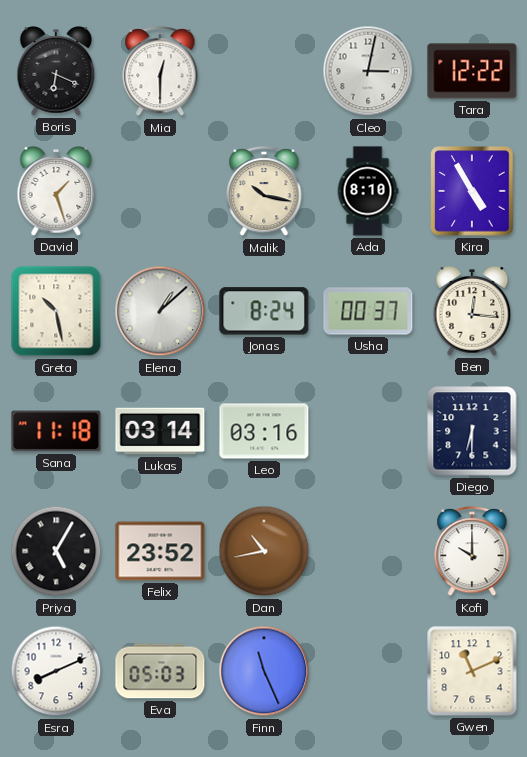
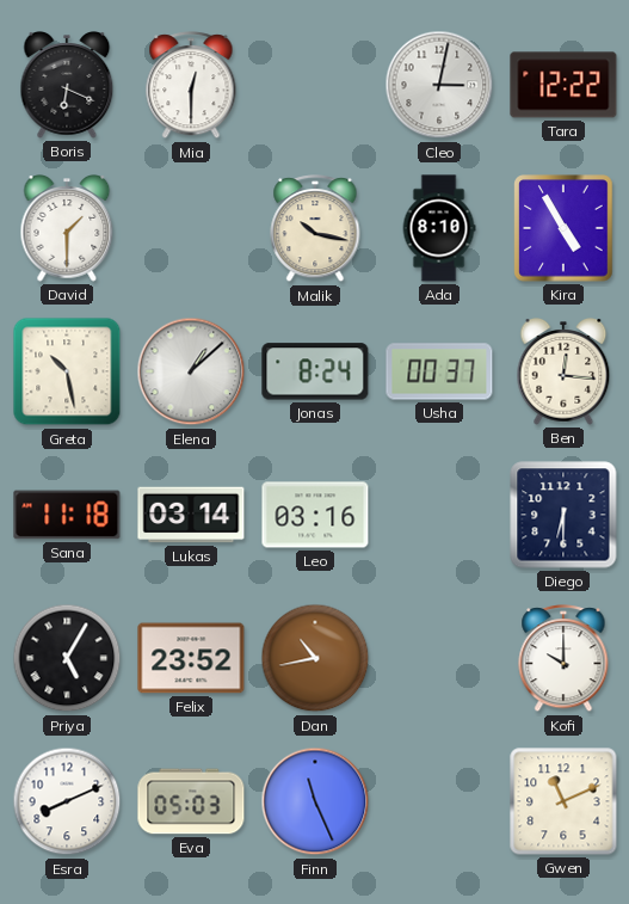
David: 1:27 -> 1:30 (67, 229)
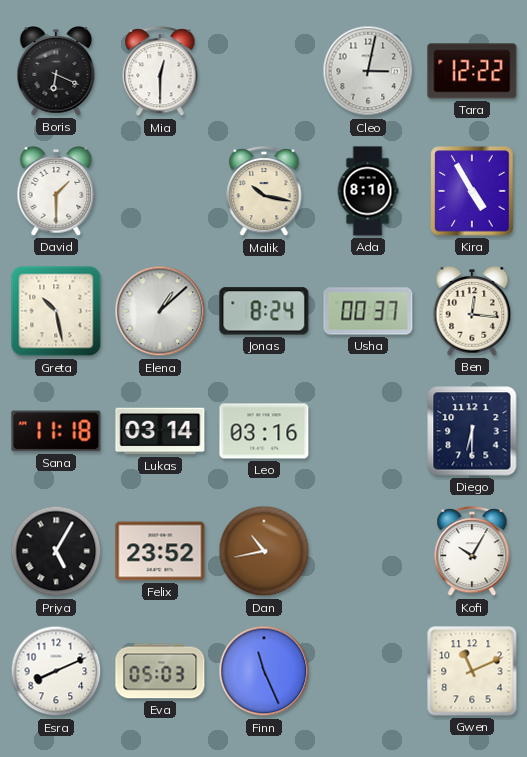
Kofi: 10:00 -> 10:05 (472, 552)
